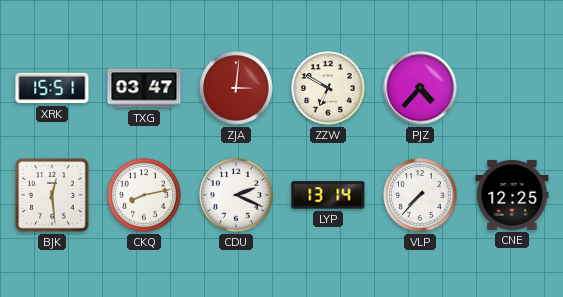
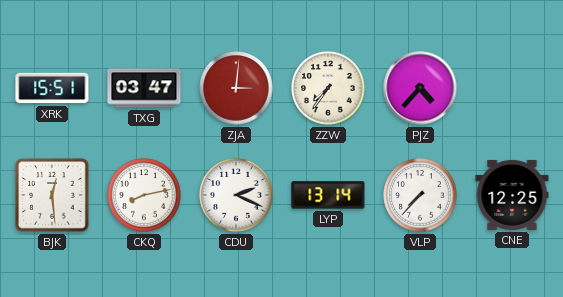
ZZW: 6:50 -> 7:36 (328, 88)
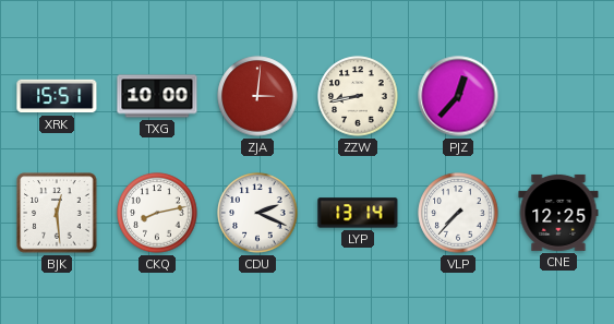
TXG: 03:47 -> 10:00 (157, 96)
ZZW: 7:36 -> 8:43 (358, 96)
PJZ: 4:37 -> 12:37 (458, 96)
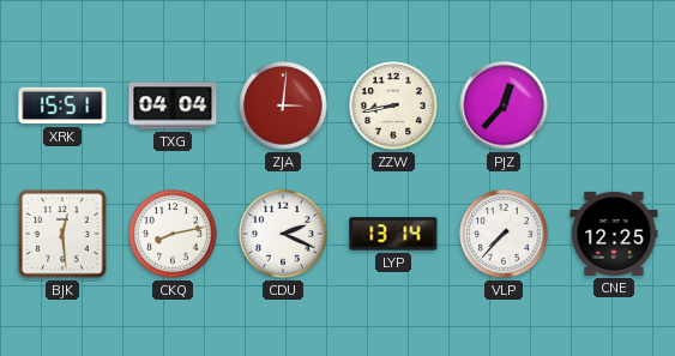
TXG: 10:00 -> 04:04 (173, 105)
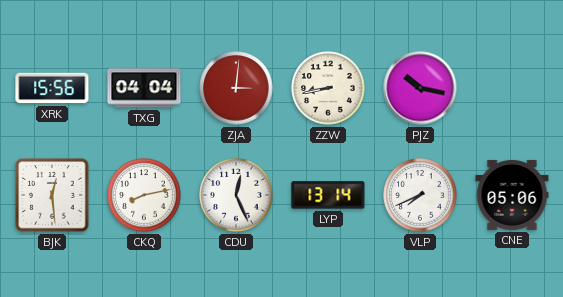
XRK: 15:51 -> 15:56 (52, 88)
PJZ: 12:37 -> 10:17 (420, 88)
CDU: 2:19 -> 12:26 (236, 195)
VLP: 7:37 -> 7:41 (420, 195)
CNE: 12:25 -> 05:06 (512, 195)
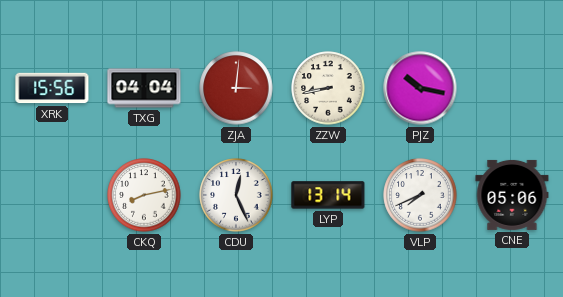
BJK: 12:29 -> none (52, 195)
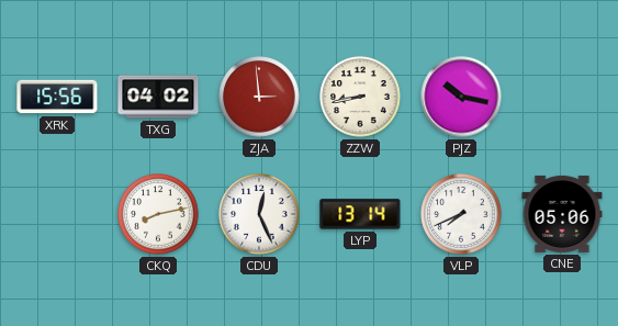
TXG: 04:04 -> 04:02 (158, 97)
ZJA: 3:01 -> 2:59 (259, 97)
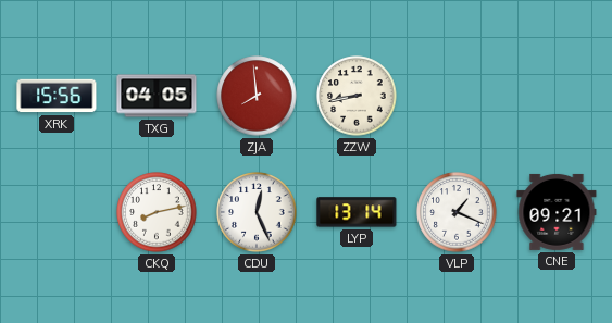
TXG: 04:02 -> 04:05 (157, 96)
ZJA: 2:59 -> 7:59 (257, 96)
PJZ: 10:17 -> none (461, 97)
VLP: 7:41 -> 1:19 (457, 212)
CNE: 05:06 -> 09:21 (557, 212)
